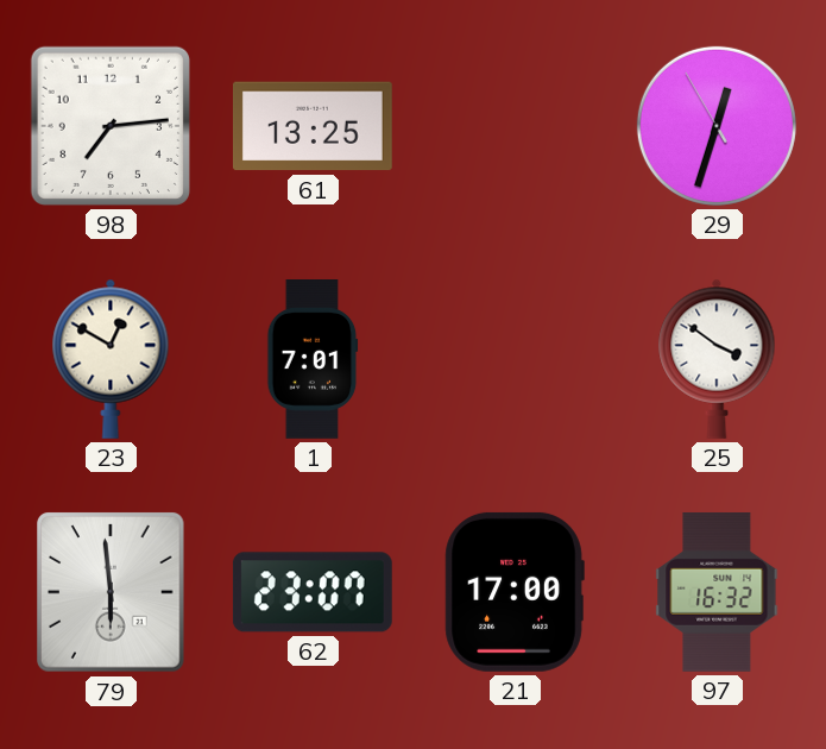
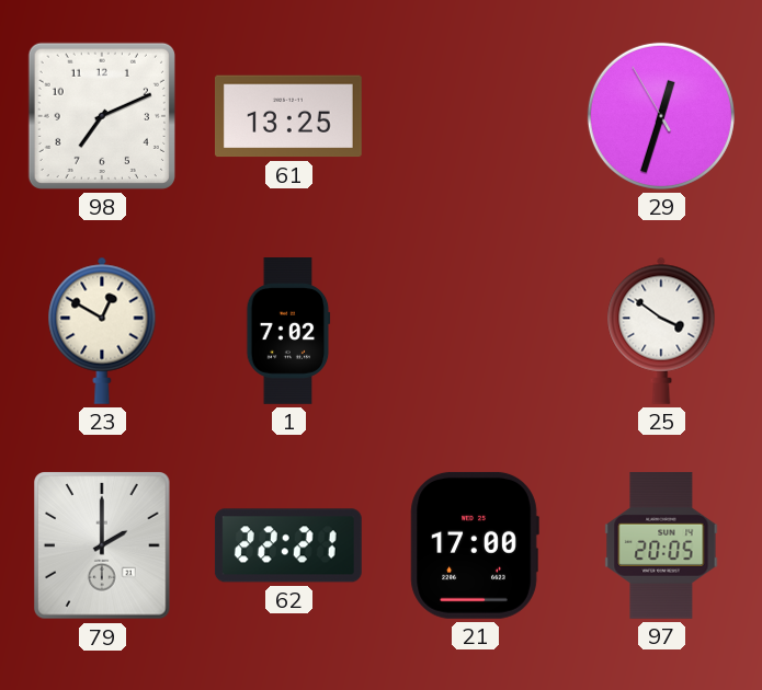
98: 7:14 -> 7:11 (102, 116)
1: 7:01 -> 7:02 (288, 332)
79: 5:59 -> 2:00 (103, 545)
62: 23:07 -> 22:21 (288, 545)
97: 16:32 -> 20:05 (661, 545)
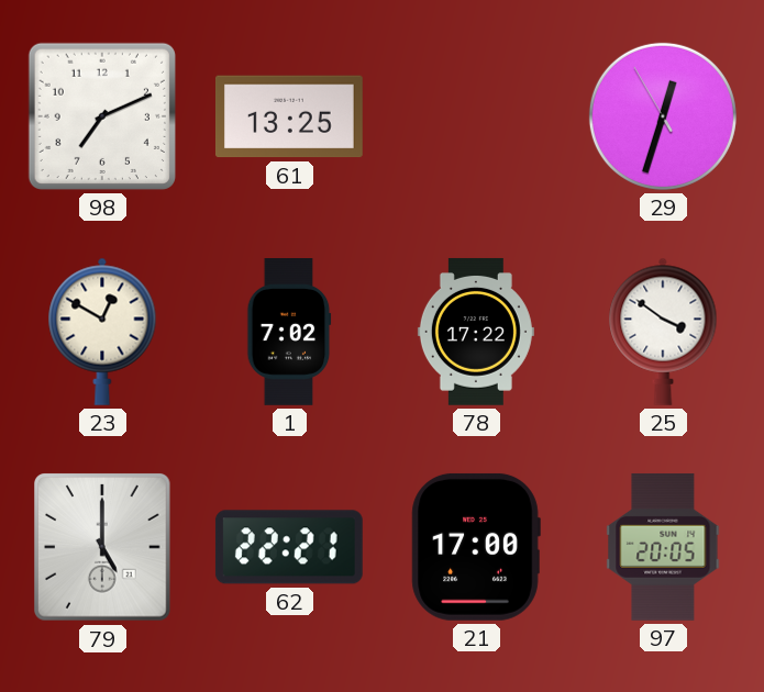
78: none -> 17:22 (476, 332)
79: 2:00 -> 5:00 (103, 547)
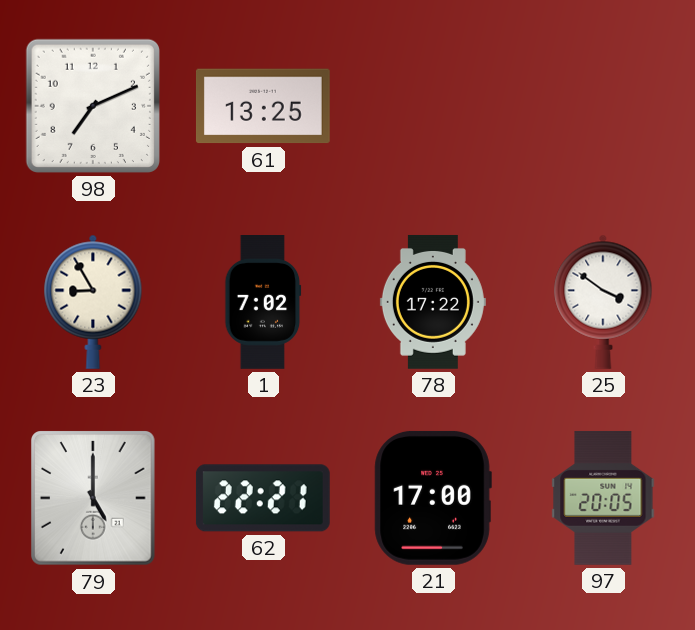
29: 12:32 -> none (663, 116)
23: 12:50 -> 8:55 (93, 302)
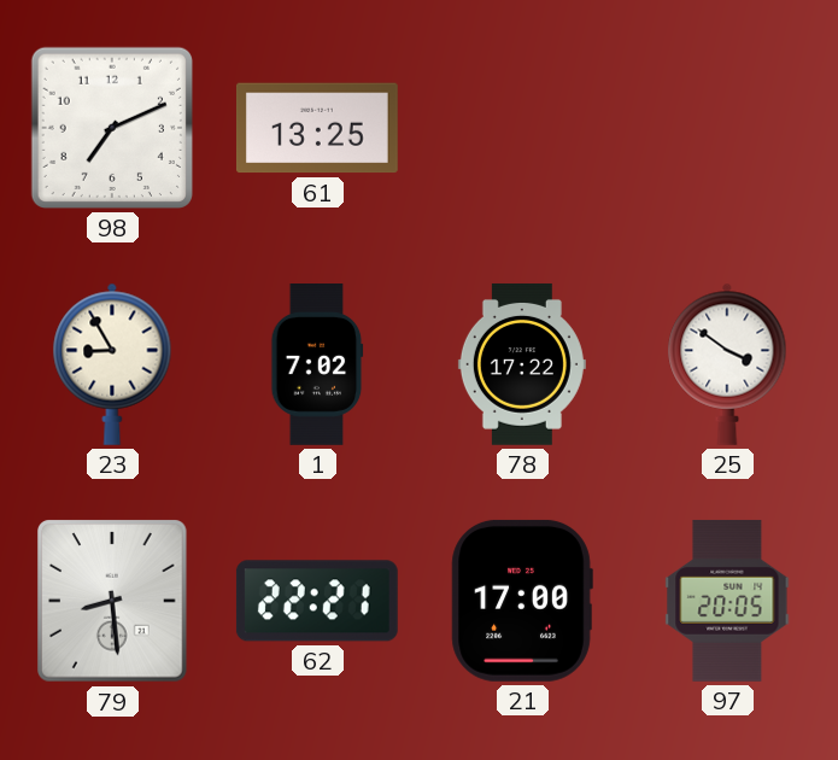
79: 5:00 -> 8:29 (113, 601)
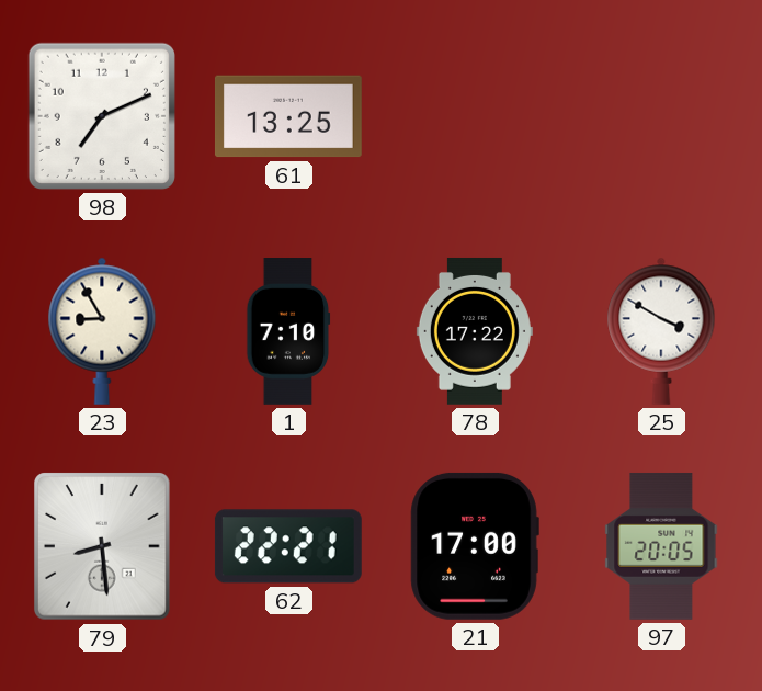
1: 7:02 -> 7:10 (288, 332)
25: 3:51 -> 3:50 (661, 331)
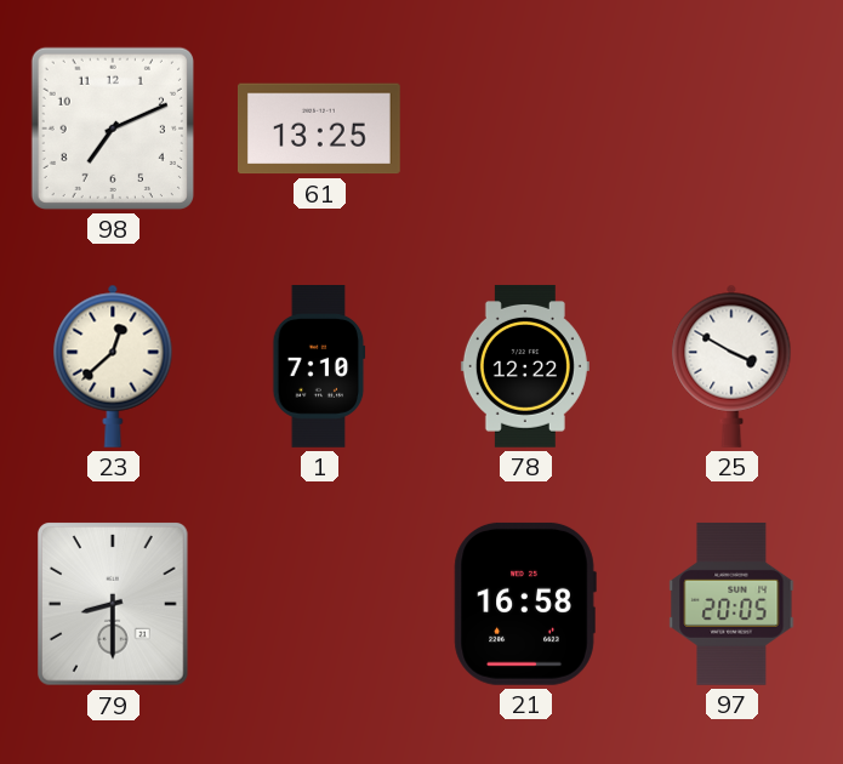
23: 8:55 -> 12:38 (113, 366)
78: 17:22 -> 12:22 (525, 366)
79: 8:29 -> 8:30 (114, 604)
62: 22:21 -> none (288, 546)
21: 17:00 -> 16:58 (525, 604)
